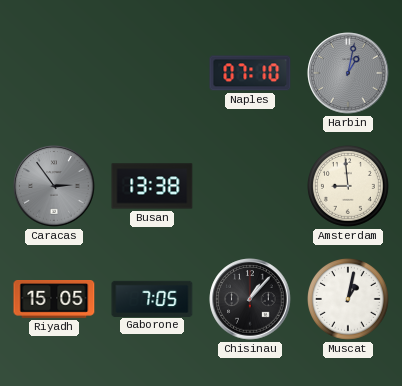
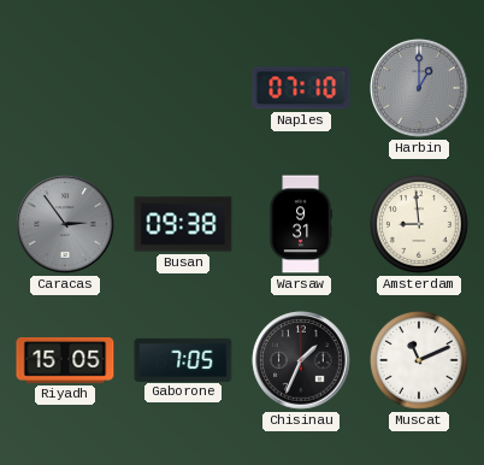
Harbin: 1:02 -> 1:00 (419, 88)
Busan: 13:38 -> 09:38 (183, 224)
Warsaw: none -> 9:31 (300, 224)
Chisinau: 1:07 -> 1:34 (301, 360)
Muscat: 1:02 -> 11:11 (420, 361)
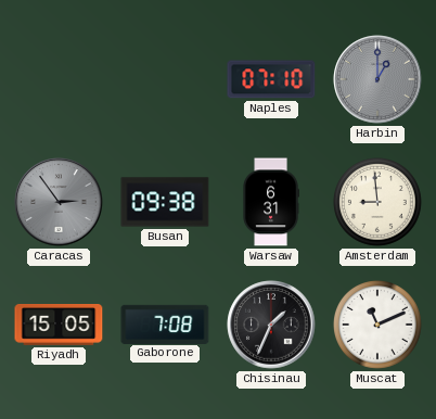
Warsaw: 9:31 -> 6:31 (270, 202)
Gaborone: 7:05 -> 7:08 (165, 323)
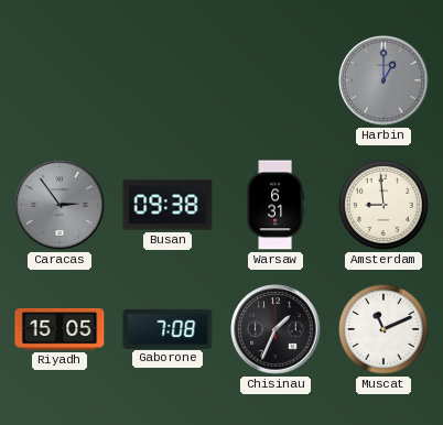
Naples: 07:10 -> none (271, 79)
